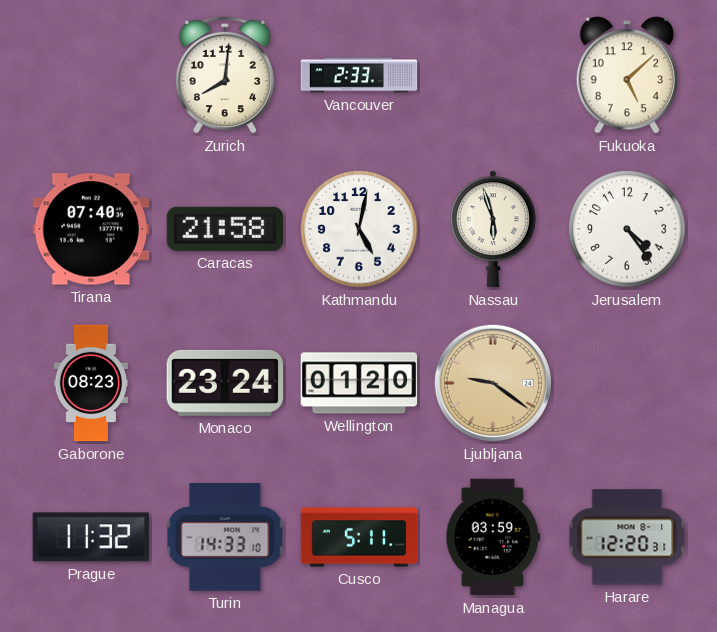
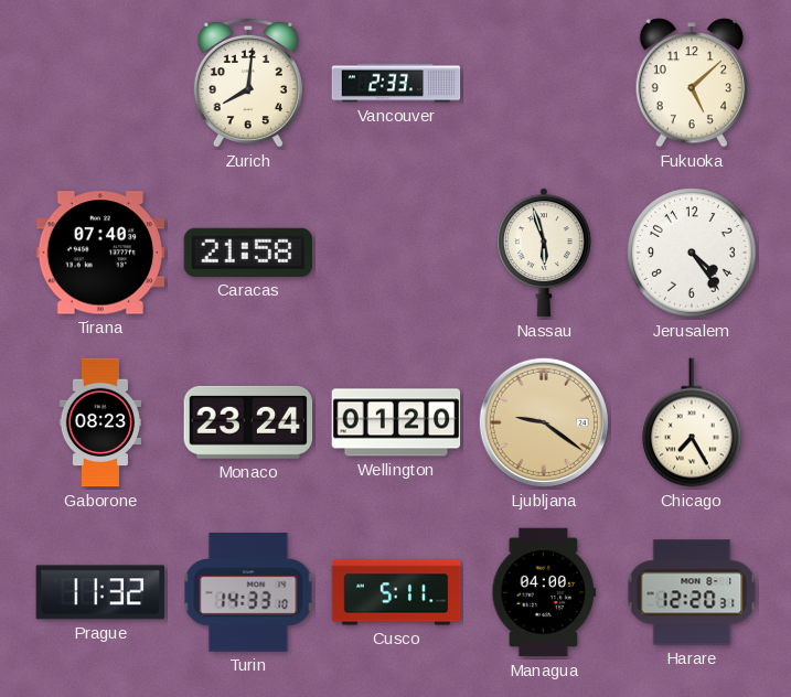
Kathmandu: 5:02 -> none (359, 229)
Chicago: none -> 7:25 (692, 422)
Managua: 03:59 -> 04:00 (544, 592)
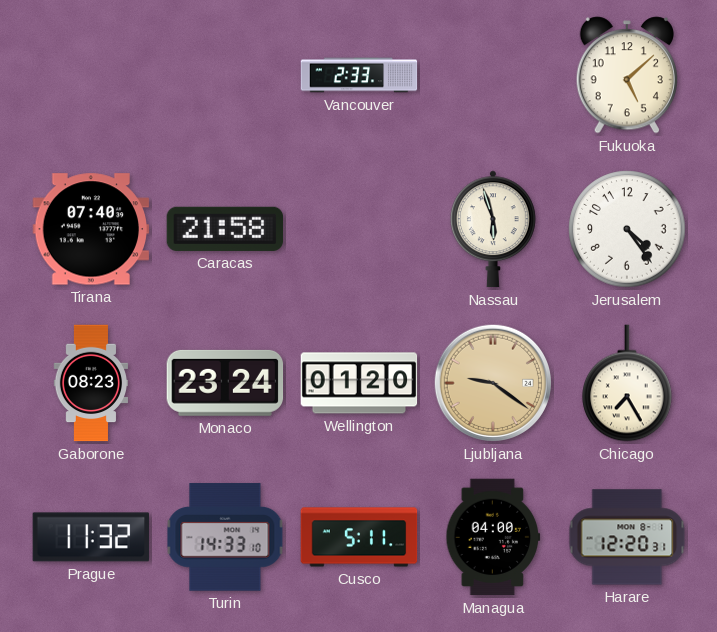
Zurich: 8:01 -> none (248, 83)
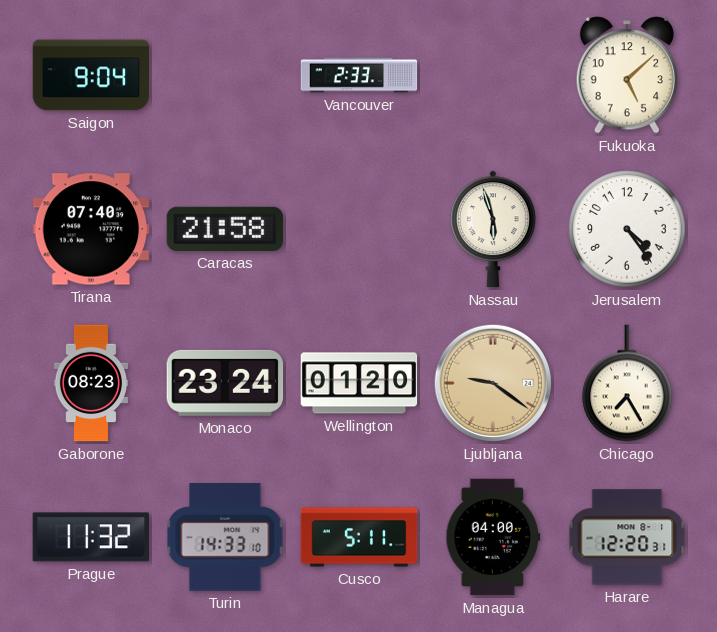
Saigon: none -> 9:04 (91, 75)
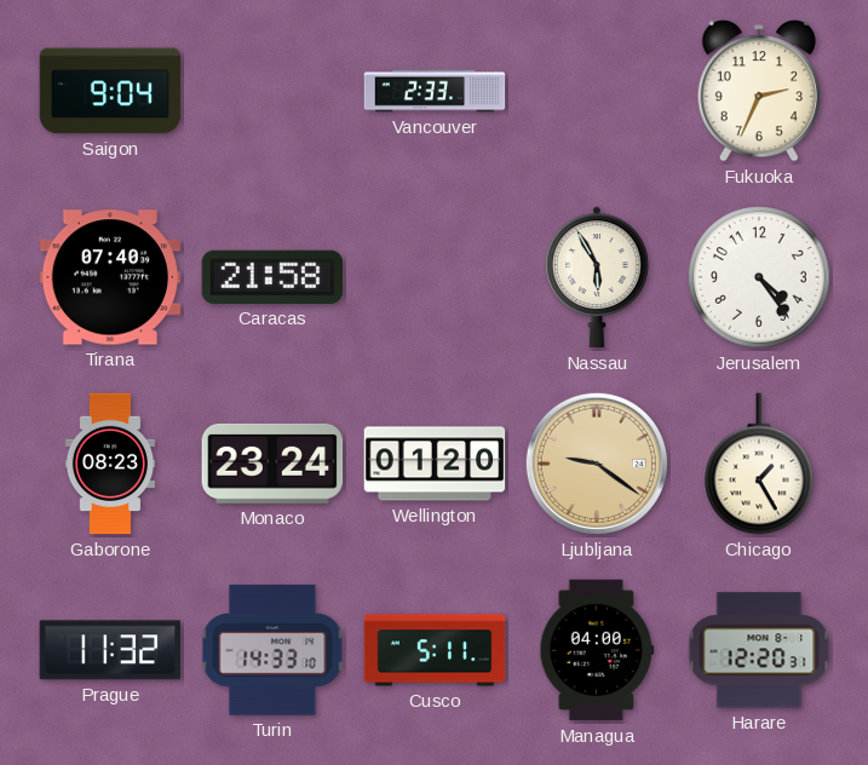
Fukuoka: 5:08 -> 2:34 (759, 91)
Nassau: 5:57 -> 5:55 (597, 277)
Chicago: 7:25 -> 1:25 (759, 464)
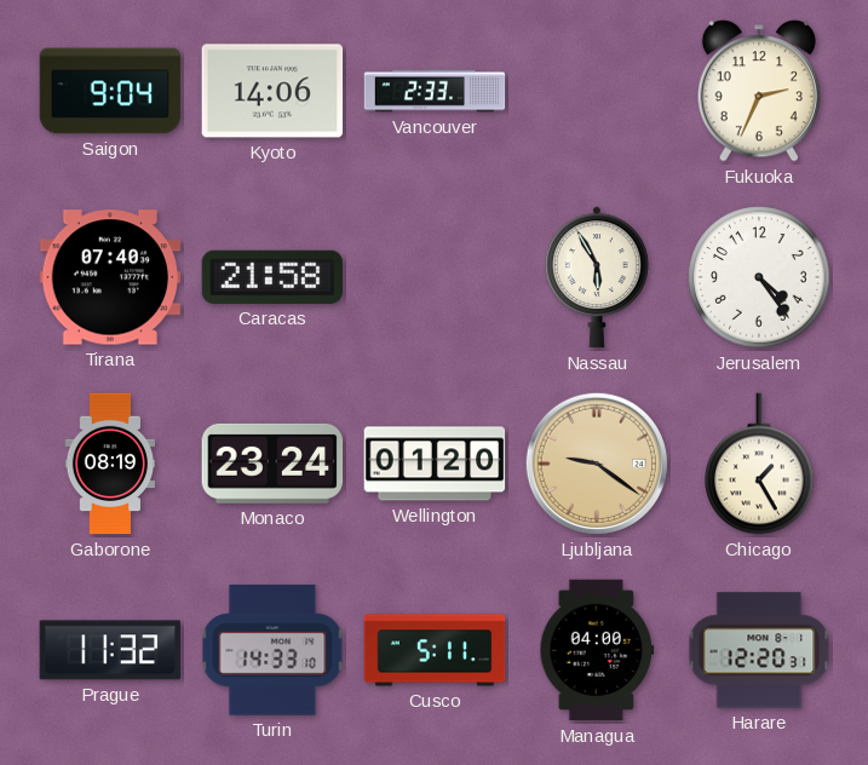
Kyoto: none -> 14:06 (272, 91)
Gaborone: 08:23 -> 08:19 (110, 464)
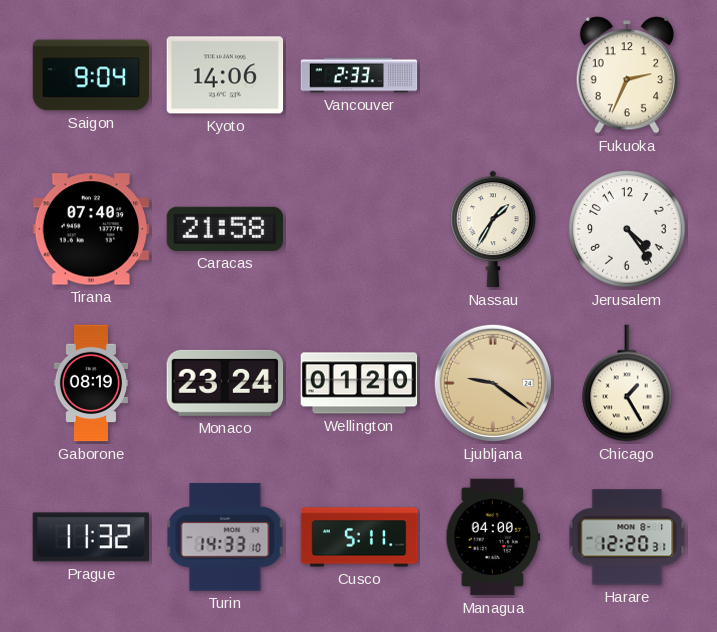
Nassau: 5:55 -> 1:35 (493, 229)
